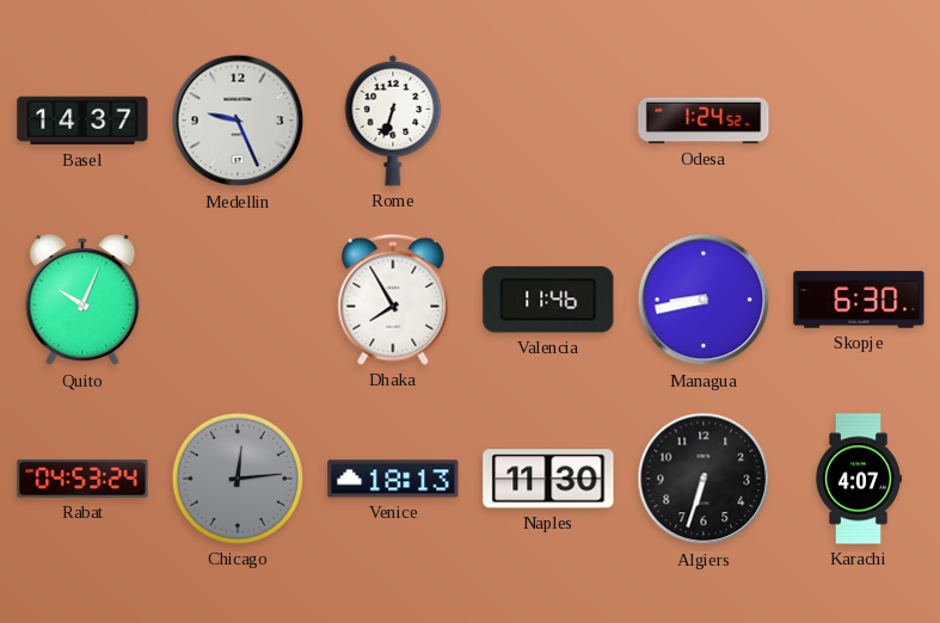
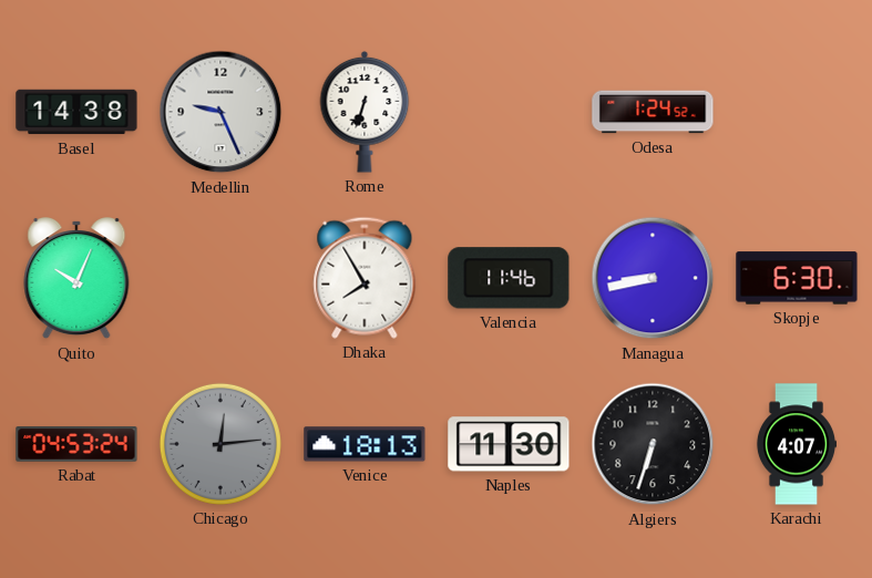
Basel: 14:37 -> 14:38 (76, 112)
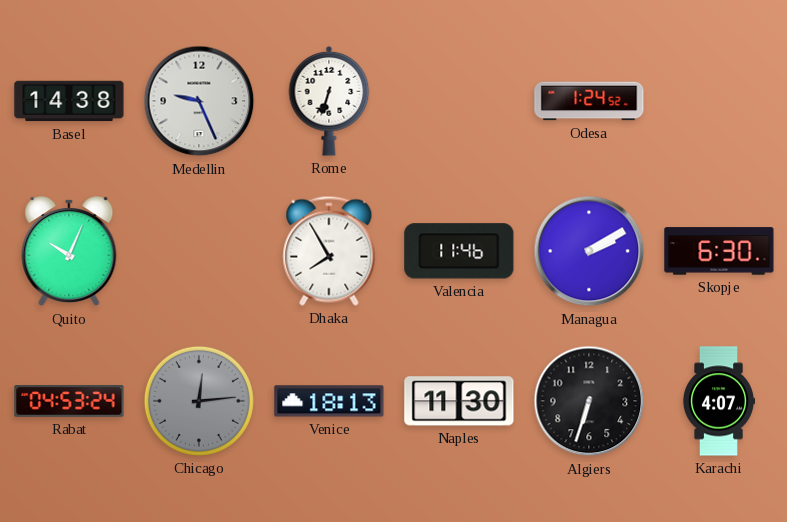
Managua: 8:43 -> 2:10 (589, 251)
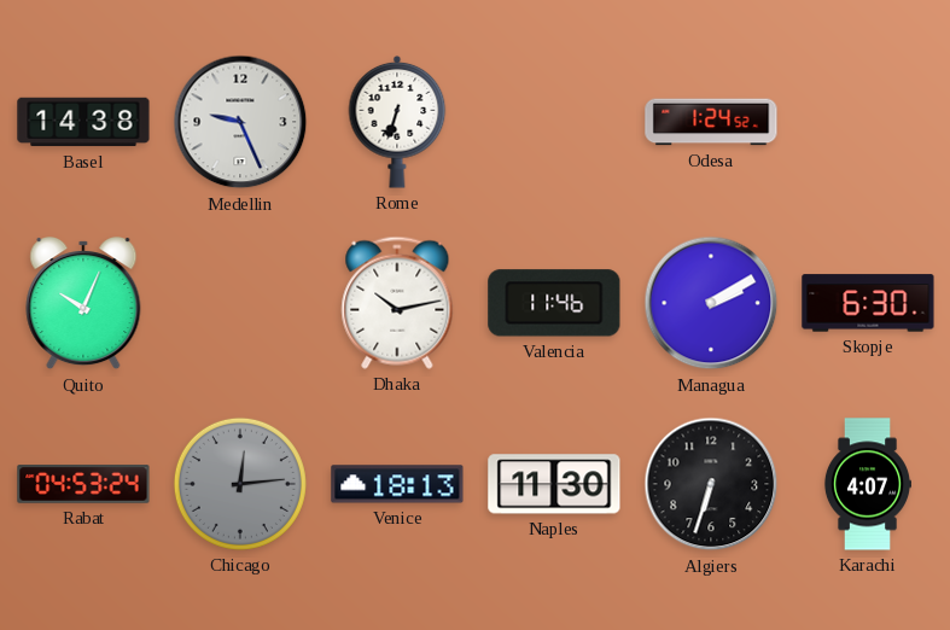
Dhaka: 7:55 -> 10:13 (397, 303)
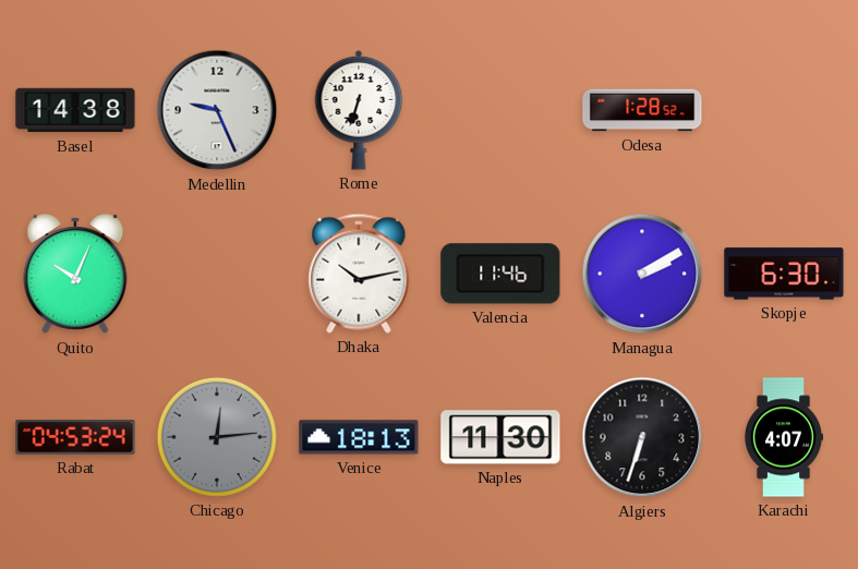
Odesa: 1:24 -> 1:28 (642, 110)
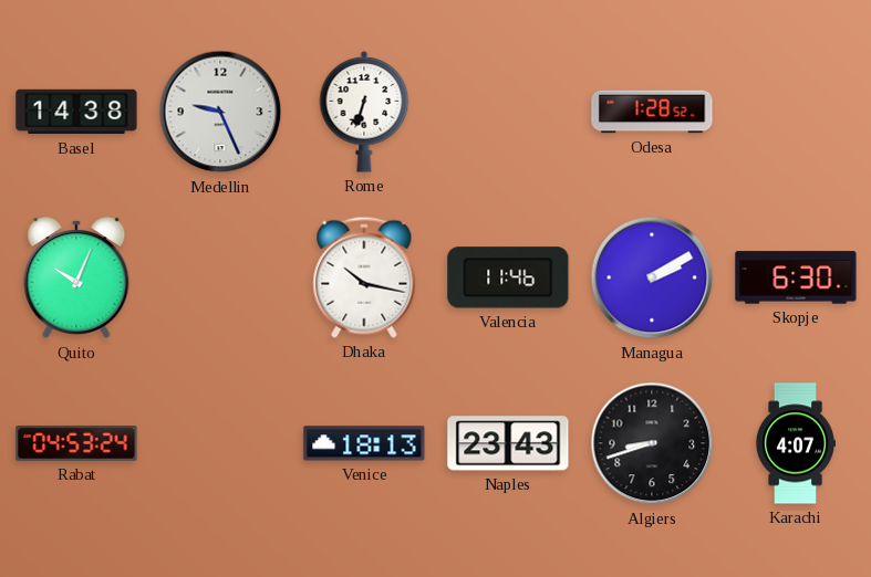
Dhaka: 10:13 -> 10:17 (364, 277)
Chicago: 12:14 -> none (217, 437)
Naples: 11:30 -> 23:43 (508, 443)
Algiers: 6:33 -> 8:42 (652, 443)
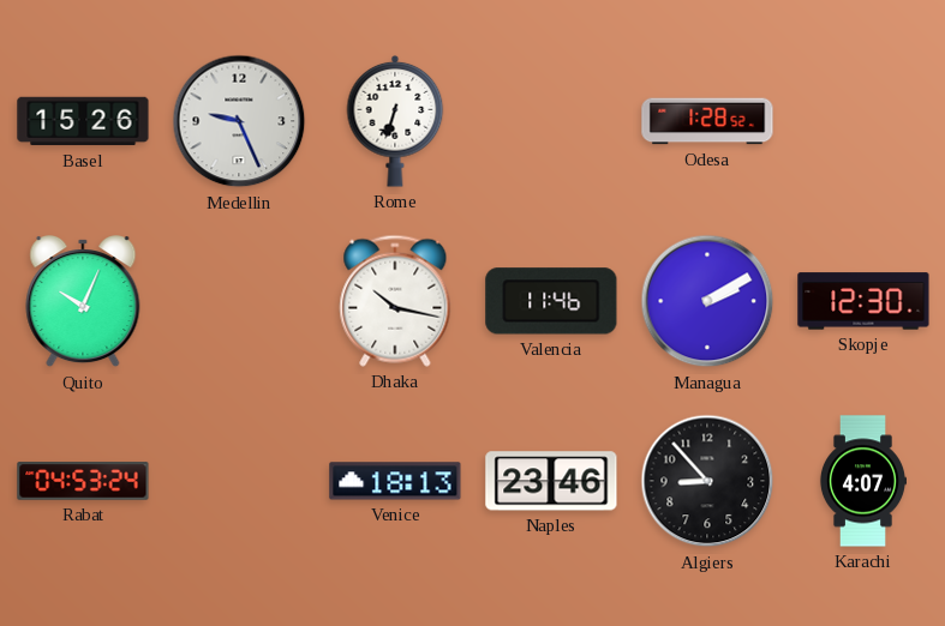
Basel: 14:38 -> 15:26 (83, 121)
Skopje: 6:30 -> 12:30 (863, 301)
Naples: 23:43 -> 23:46 (551, 481)
Algiers: 8:42 -> 8:53 (707, 481)
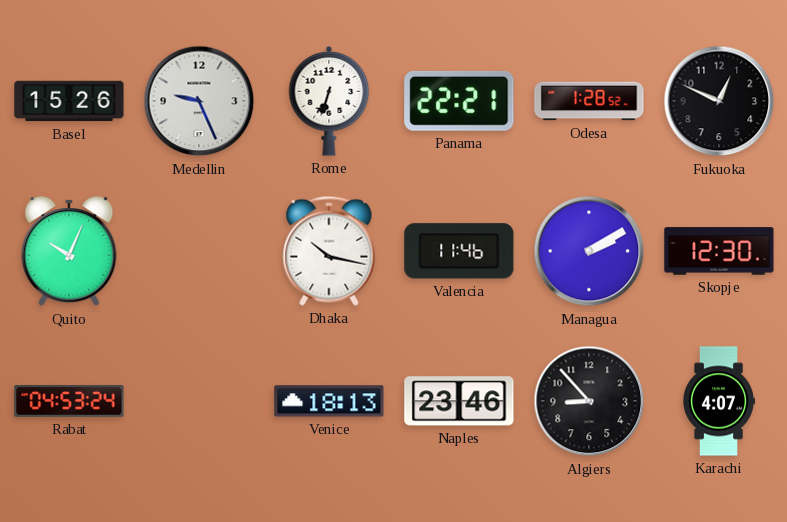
Panama: none -> 22:21 (459, 101)
Fukuoka: none -> 12:49 (719, 101)
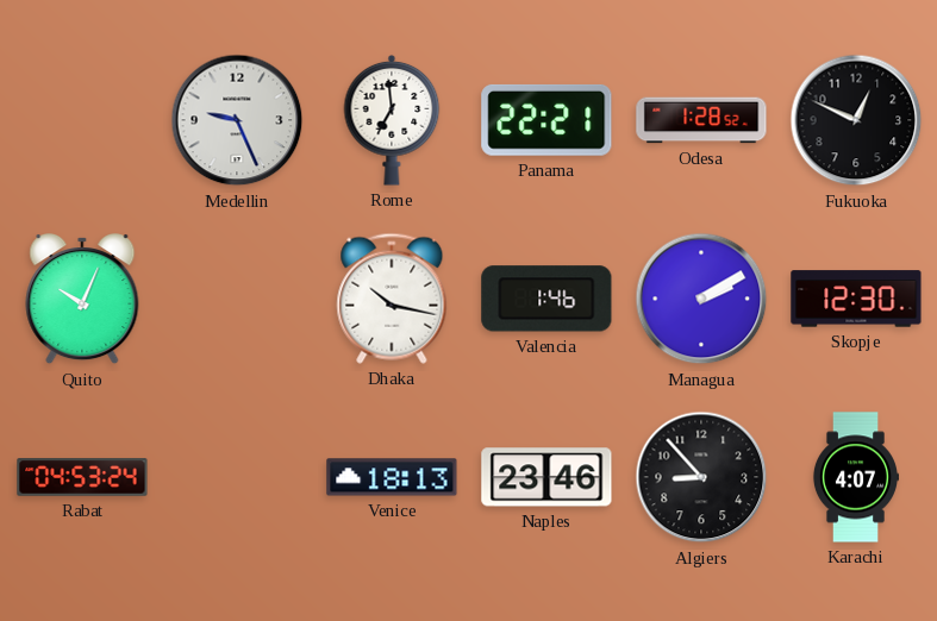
Basel: 15:26 -> none (69, 101)
Rome: 6:33 -> 6:59 (392, 120)
Valencia: 11:46 -> 1:46 (546, 299)
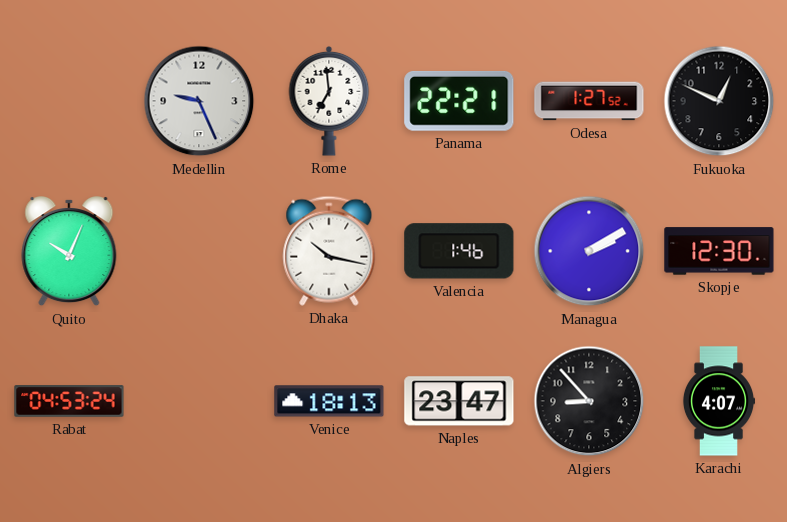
Odesa: 1:28 -> 1:27 (589, 101)
Naples: 23:46 -> 23:47 (459, 401)
